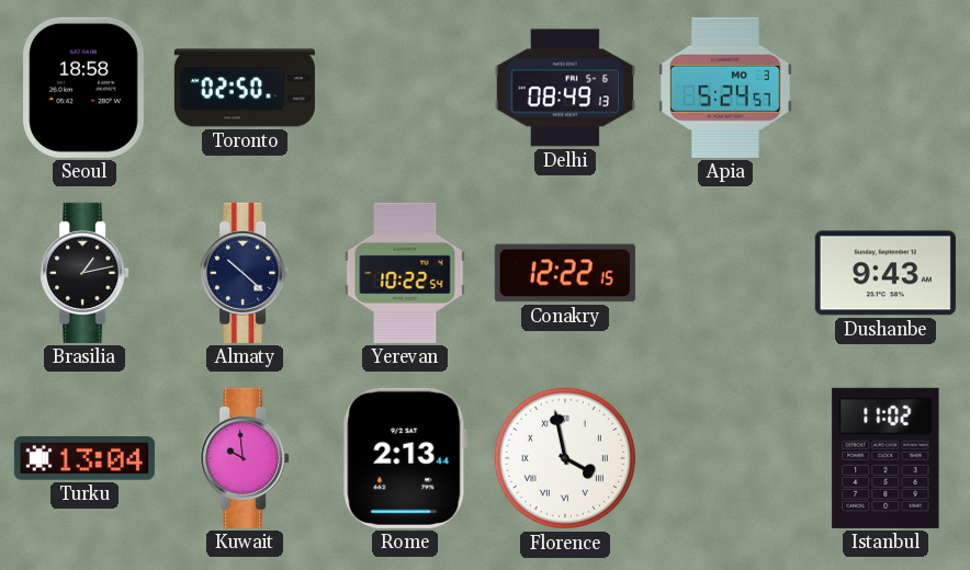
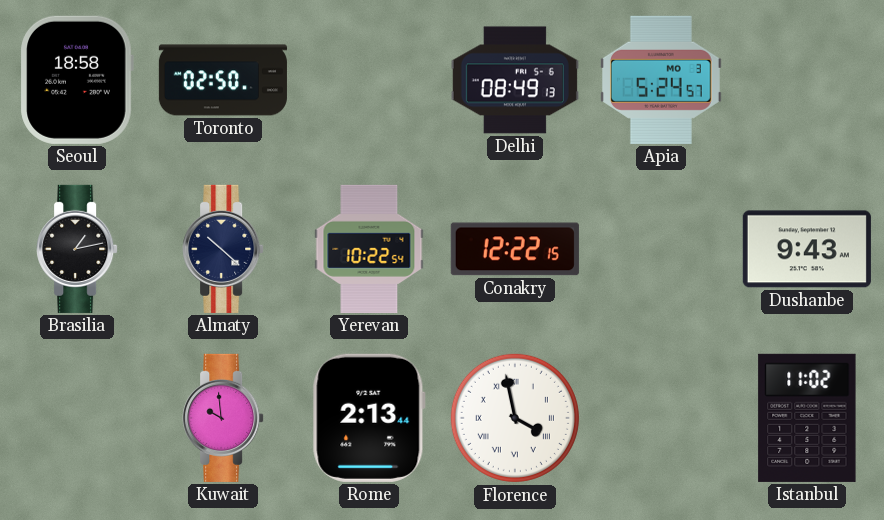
Turku: 13:04 -> none (84, 458)
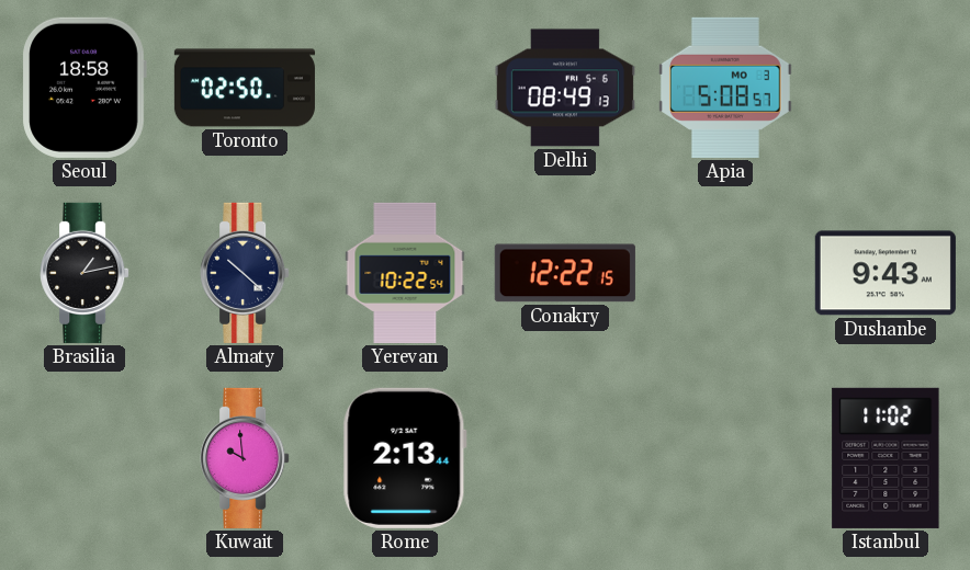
Apia: 5:24 -> 5:08 (725, 88)
Florence: 3:58 -> none (515, 418)
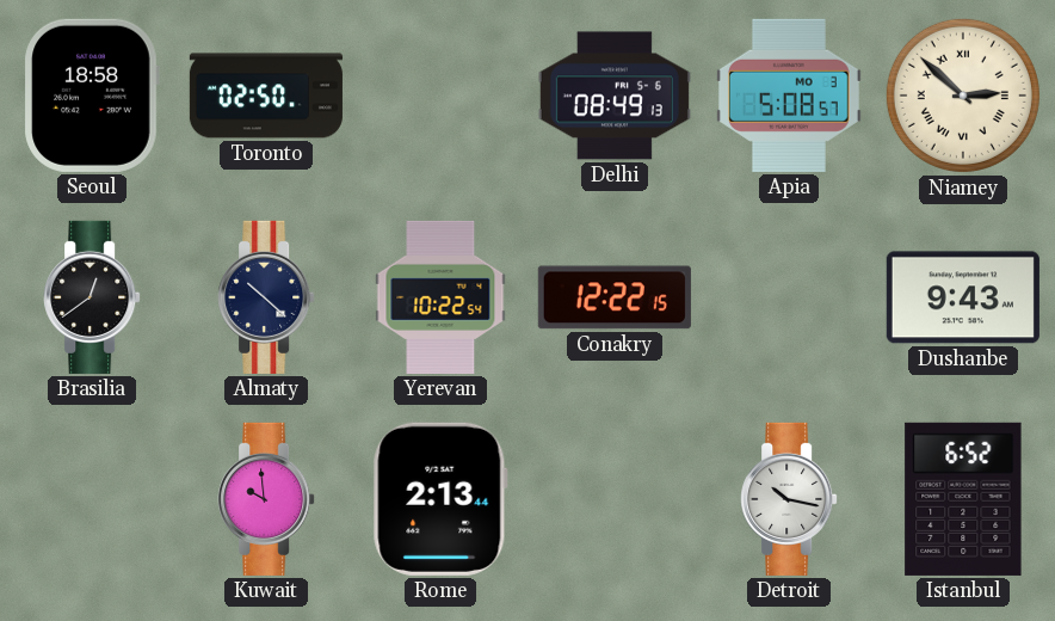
Niamey: none -> 2:52 (963, 96)
Brasilia: 1:13 -> 12:39 (92, 297)
Detroit: none -> 10:17 (789, 499)
Istanbul: 11:02 -> 6:52 (963, 499)
